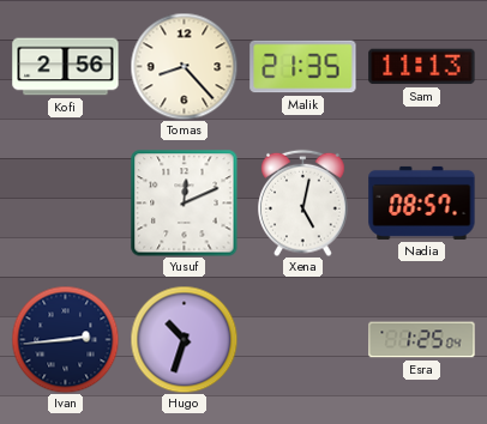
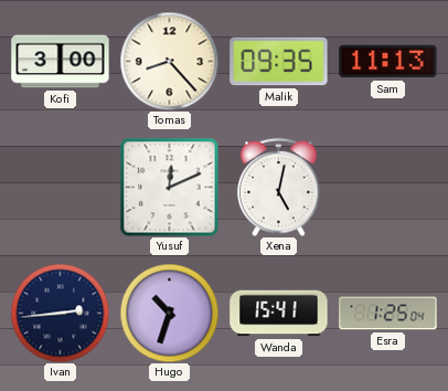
Kofi: 2:56 -> 3:00 (61, 62)
Malik: 21:35 -> 09:35 (279, 62)
Nadia: 08:57 -> none (422, 202)
Wanda: none -> 15:41 (279, 314)
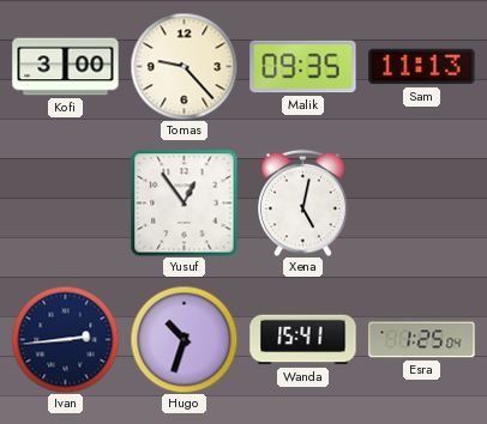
Tomas: 8:23 -> 9:23 (184, 66)
Yusuf: 12:11 -> 12:54 (184, 202)
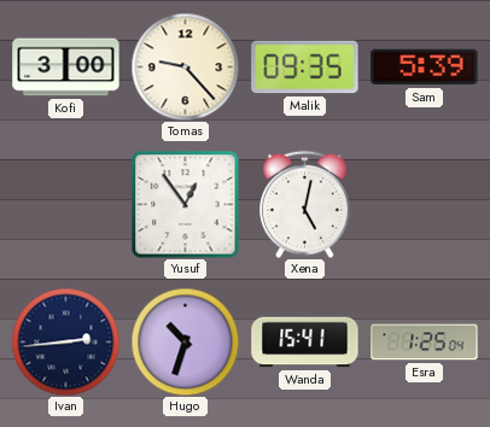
Sam: 11:13 -> 5:39 (425, 68)
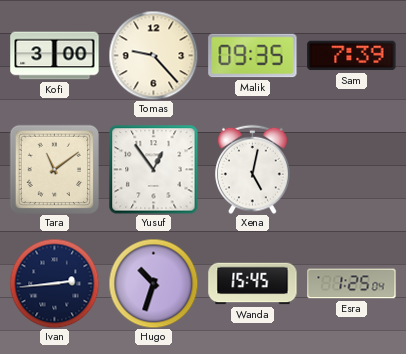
Sam: 5:39 -> 7:39 (352, 56)
Tara: none -> 11:09 (54, 169)
Wanda: 15:41 -> 15:45 (253, 284)
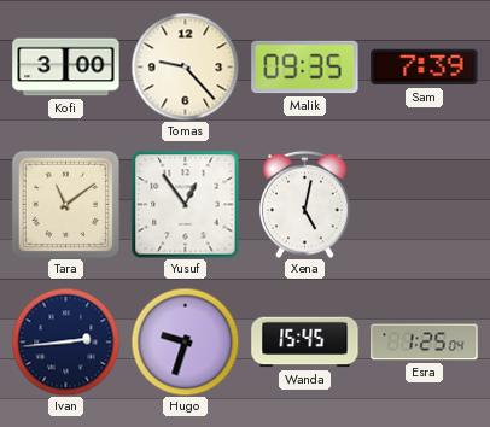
Hugo: 10:33 -> 9:33 (185, 341)
